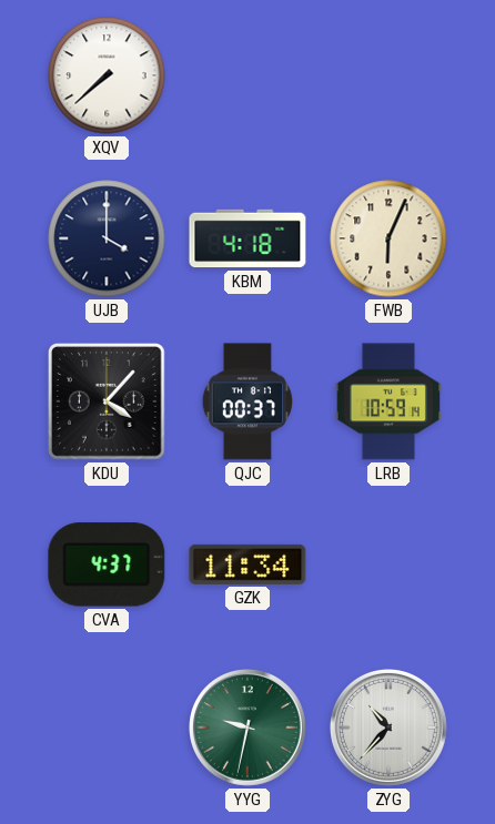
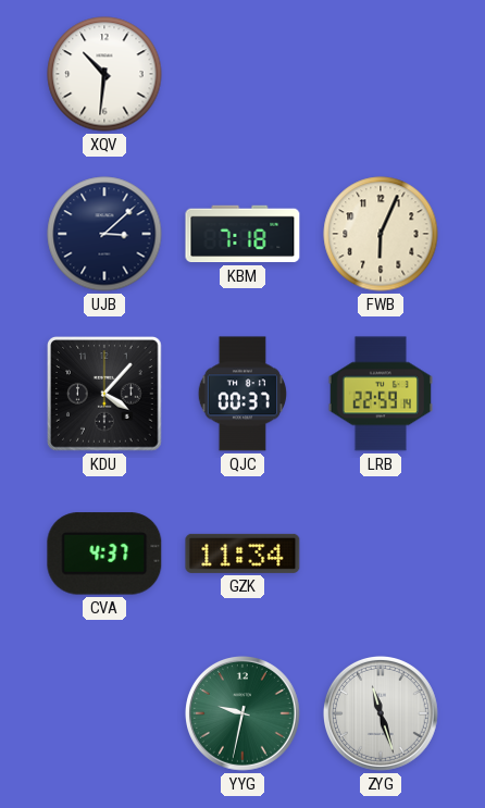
XQV: 7:38 -> 10:31 (104, 74)
UJB: 4:00 -> 3:08 (104, 234)
KBM: 4:18 -> 7:18 (242, 234)
LRB: 10:59 -> 22:59 (380, 394)
ZYG: 10:37 -> 11:27 (382, 714)
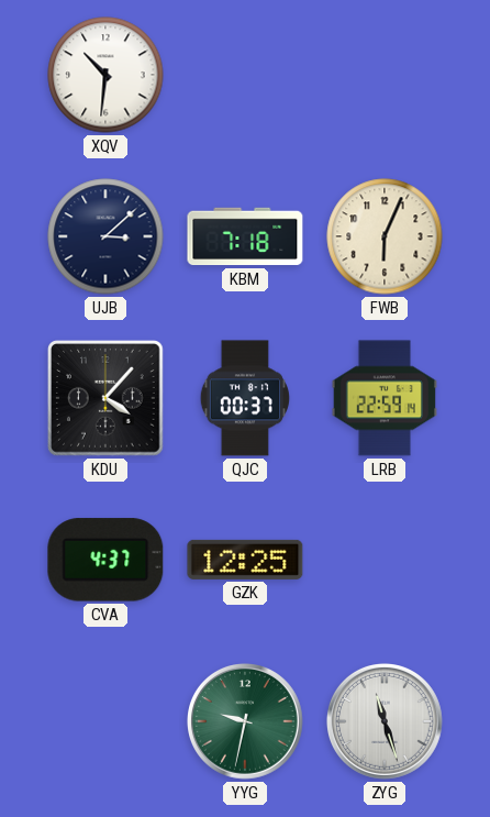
GZK: 11:34 -> 12:25 (245, 560)
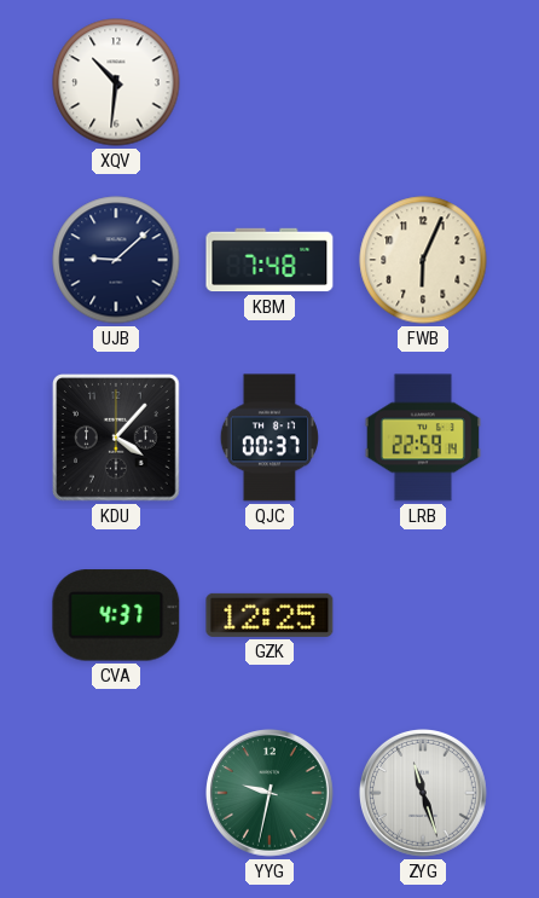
UJB: 3:08 -> 9:08 (116, 260)
KBM: 7:18 -> 7:48 (269, 260)
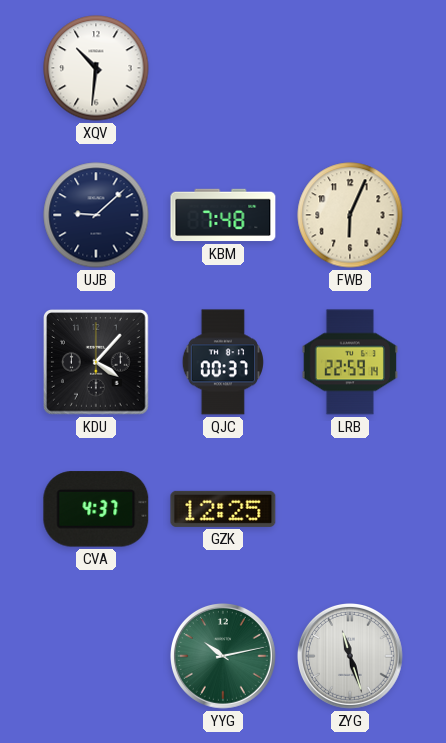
YYG: 9:32 -> 10:13 (224, 657)
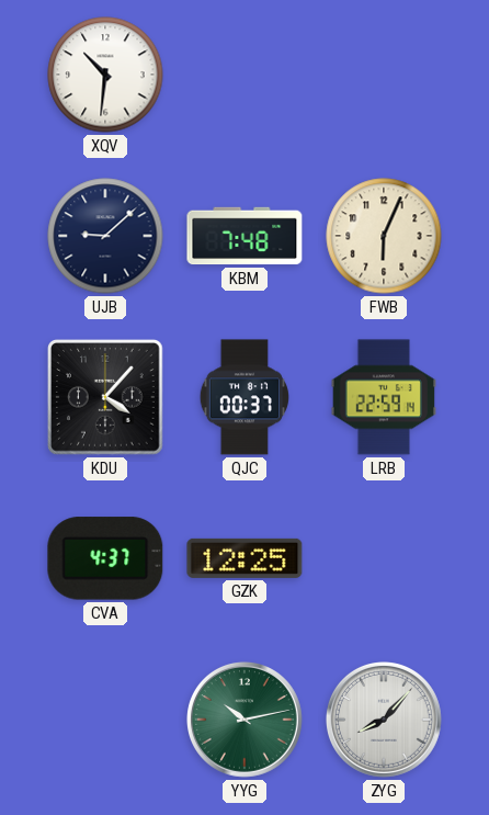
ZYG: 11:27 -> 8:07 (385, 721)
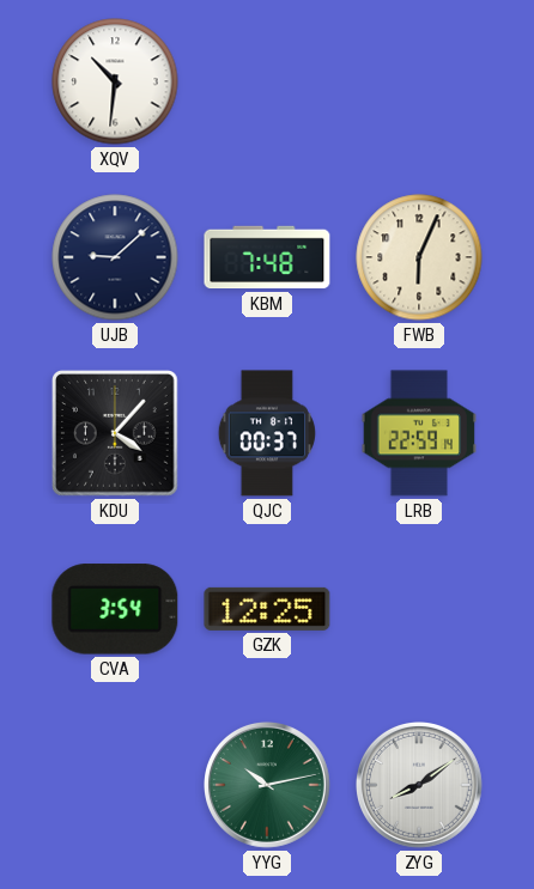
CVA: 4:37 -> 3:54 (115, 609)
ZYG: 8:07 -> 8:09 (420, 786)
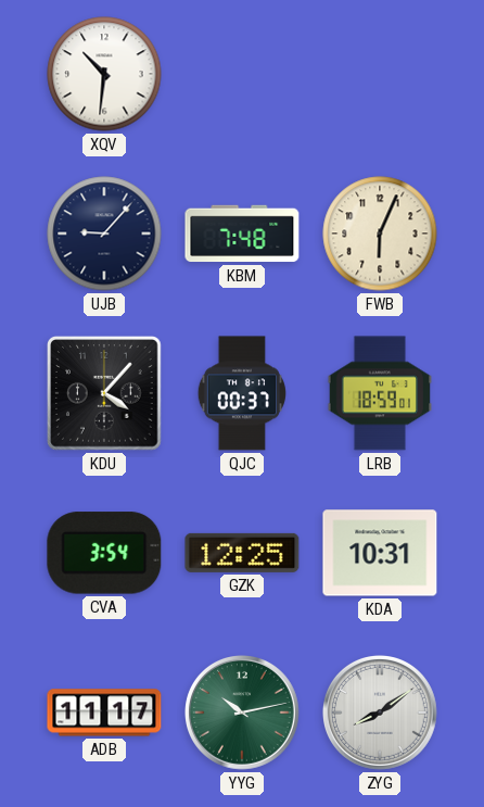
UJB: 9:08 -> 9:07 (104, 234)
LRB: 22:59 -> 18:59 (379, 393)
KDA: none -> 10:31 (380, 553)
ADB: none -> 11:17 (104, 713)
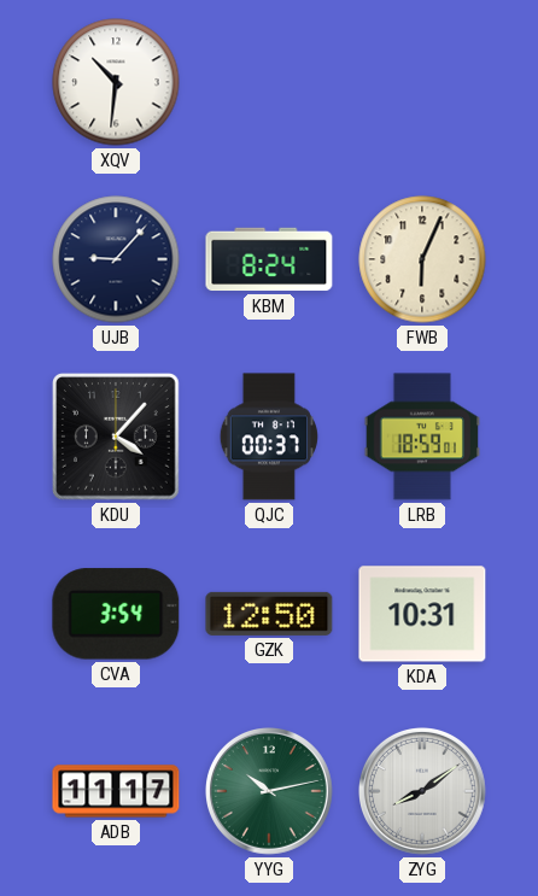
KBM: 7:48 -> 8:24 (269, 259)
GZK: 12:25 -> 12:50 (269, 614)
